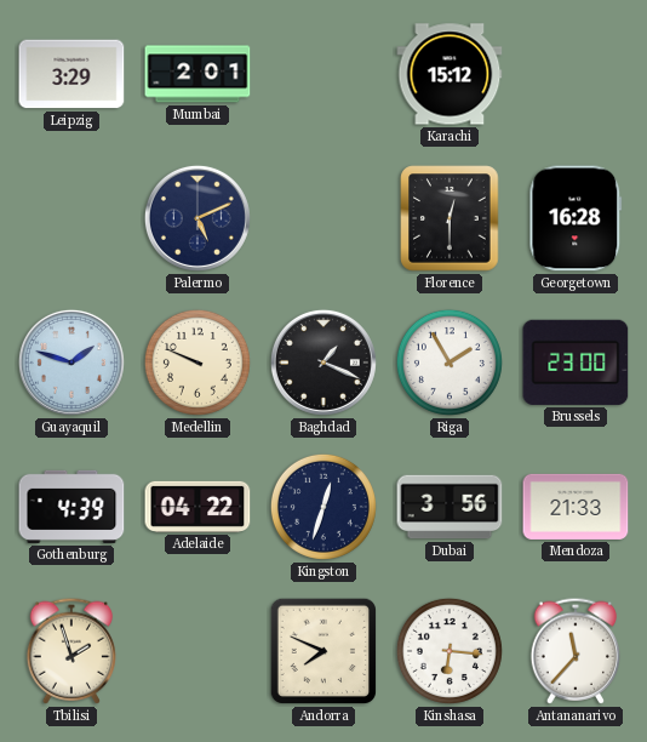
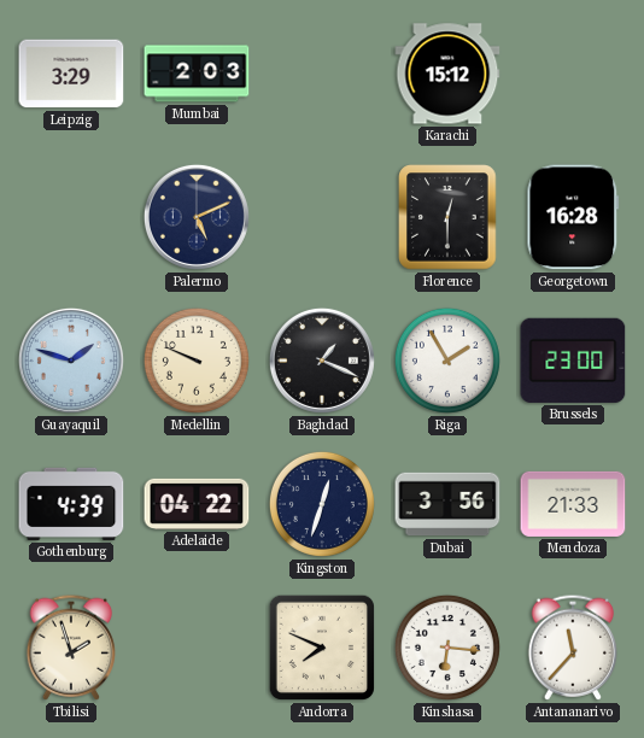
Mumbai: 2:01 -> 2:03 (197, 74)
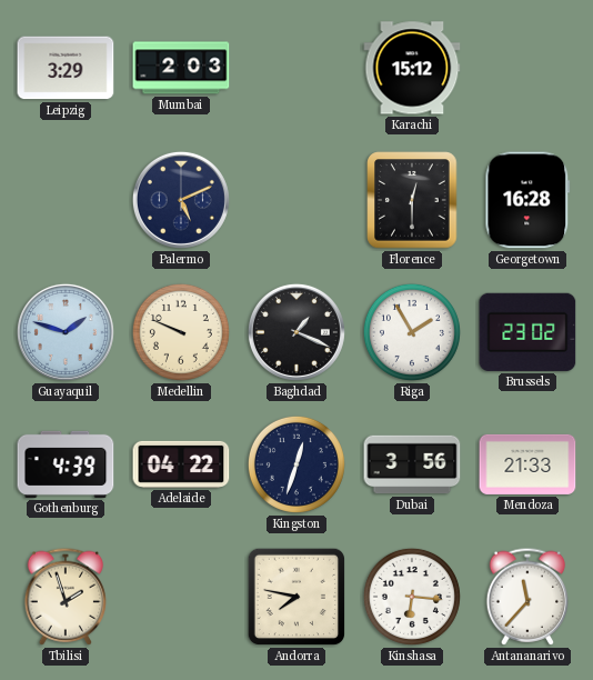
Brussels: 23:00 -> 23:02 (527, 332)
Andorra: 7:49 -> 7:47 (296, 597)
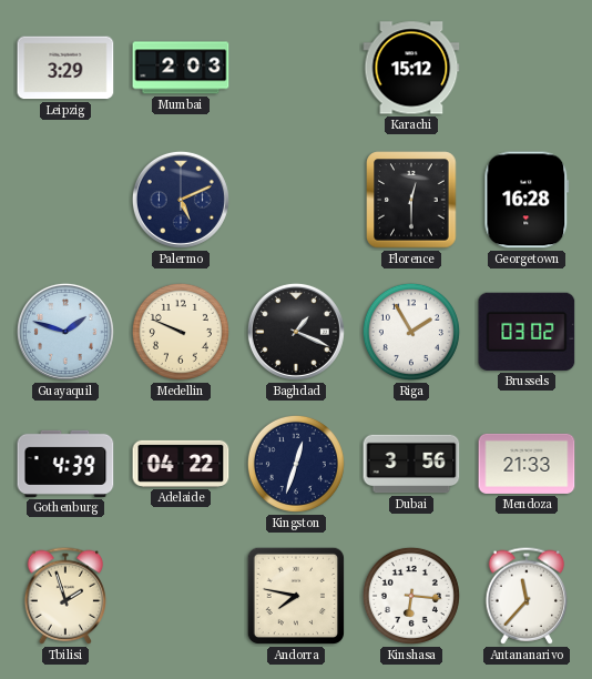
Brussels: 23:02 -> 03:02 (527, 332)
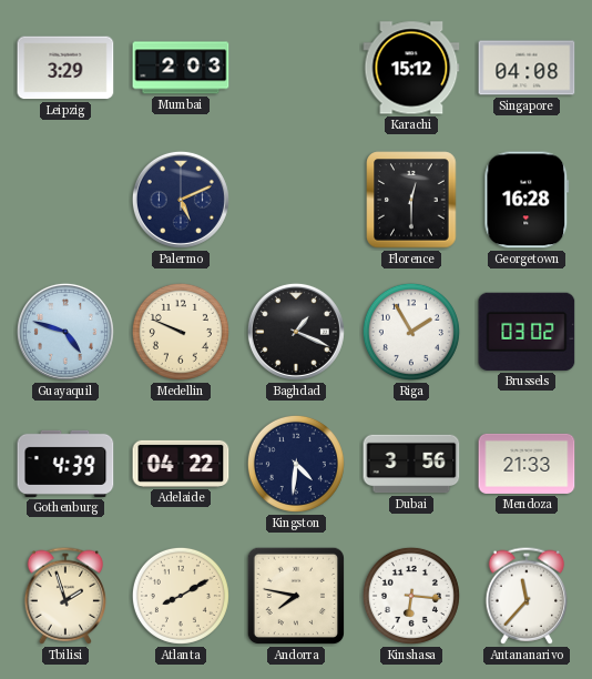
Singapore: none -> 04:08 (527, 68)
Guayaquil: 1:48 -> 4:48 (65, 332)
Kingston: 12:33 -> 4:31 (296, 464)
Atlanta: none -> 8:10 (181, 596)
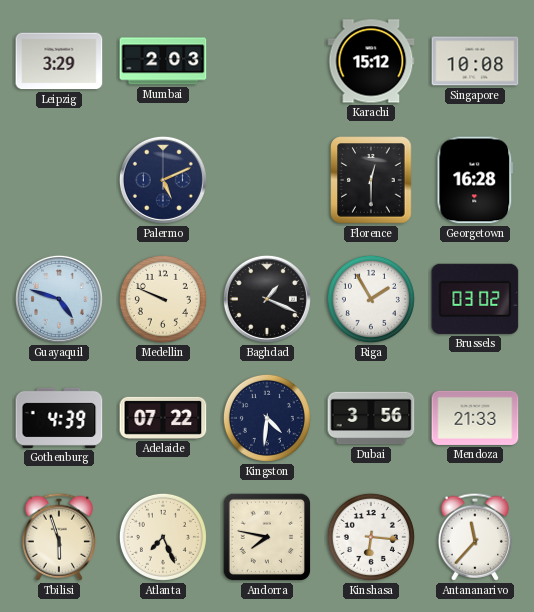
Singapore: 04:08 -> 10:08 (475, 61)
Adelaide: 04:22 -> 07:22 (163, 418)
Tbilisi: 1:57 -> 5:57 (58, 537)
Atlanta: 8:10 -> 7:26 (163, 537)
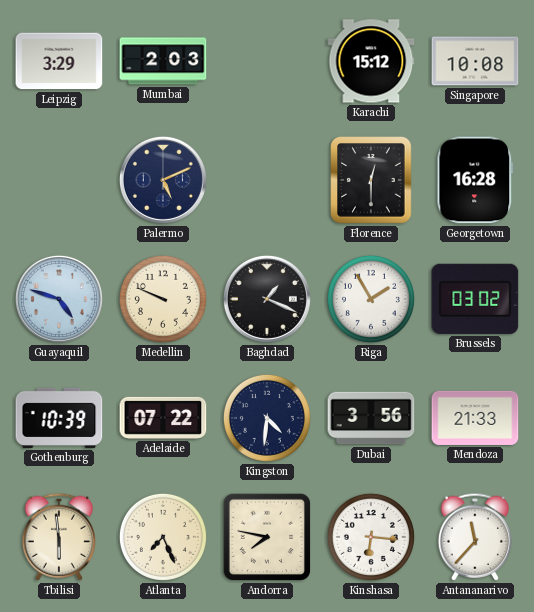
Gothenburg: 4:39 -> 10:39 (59, 418)
Tbilisi: 5:57 -> 5:59 (58, 537)
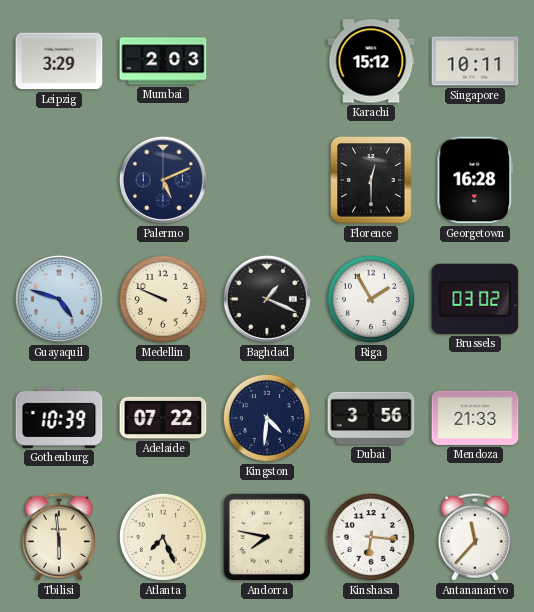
Singapore: 10:08 -> 10:11 (475, 61)
